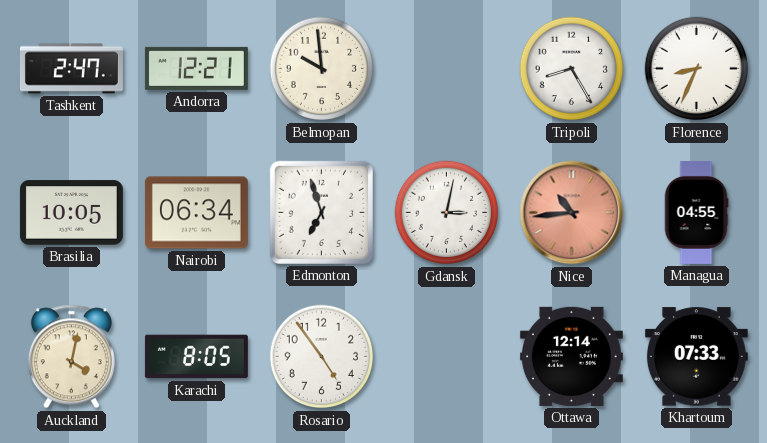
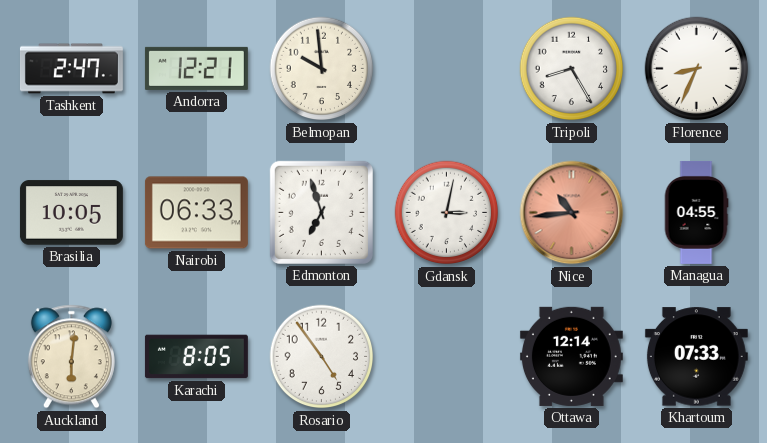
Nairobi: 06:34 -> 06:33 (196, 213)
Auckland: 4:02 -> 6:01 (71, 357)
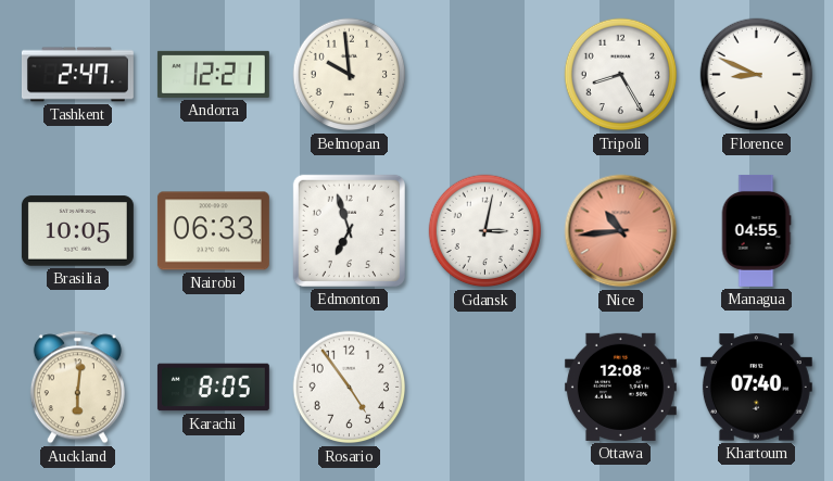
Florence: 8:34 -> 8:49 (757, 75)
Ottawa: 12:14 -> 12:08 (620, 387)
Khartoum: 07:33 -> 07:40 (756, 388)
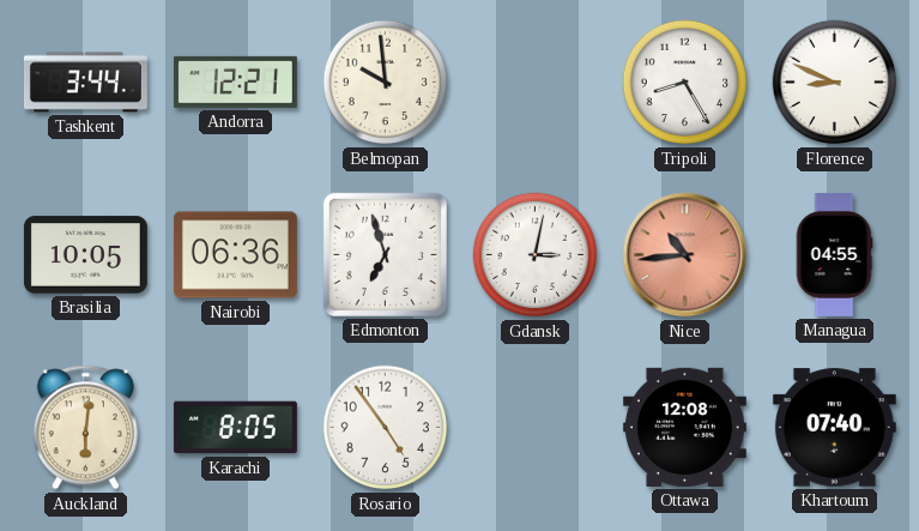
Tashkent: 2:47 -> 3:44 (85, 83)
Nairobi: 06:33 -> 06:36 (235, 255)
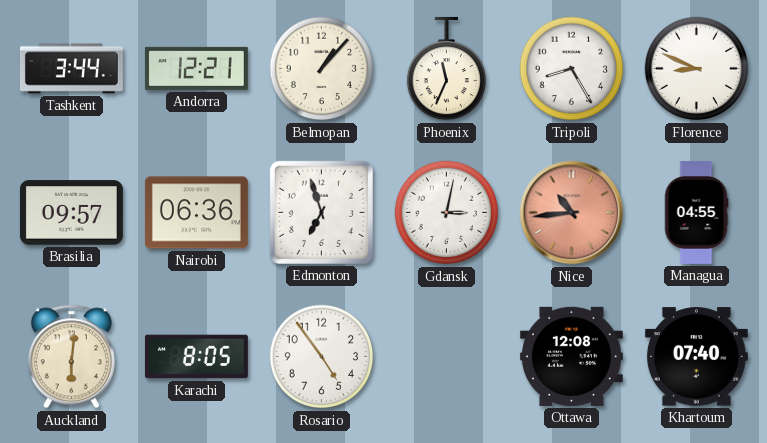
Belmopan: 9:59 -> 1:07 (322, 69)
Phoenix: none -> 11:34 (446, 69)
Brasilia: 10:05 -> 09:57 (71, 213)
